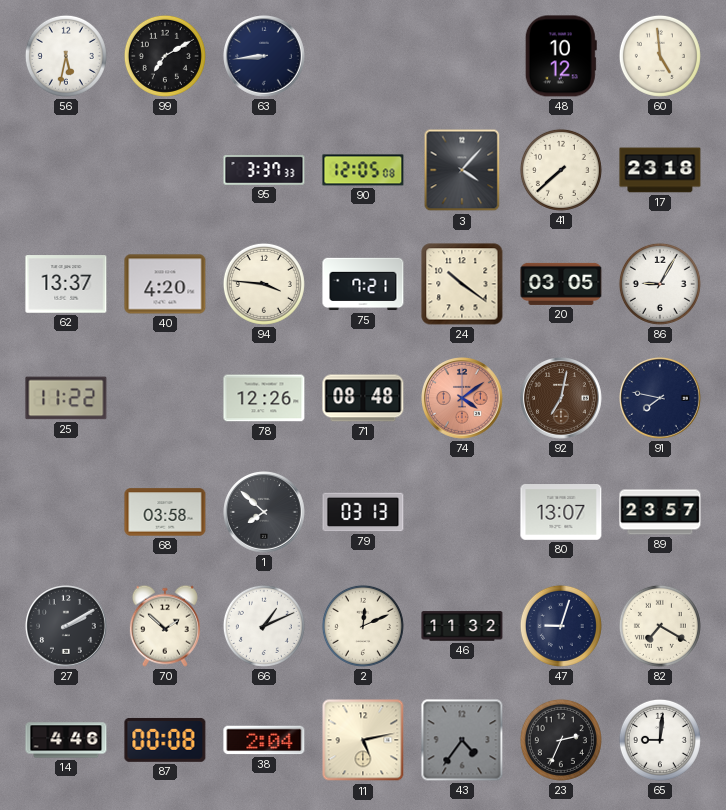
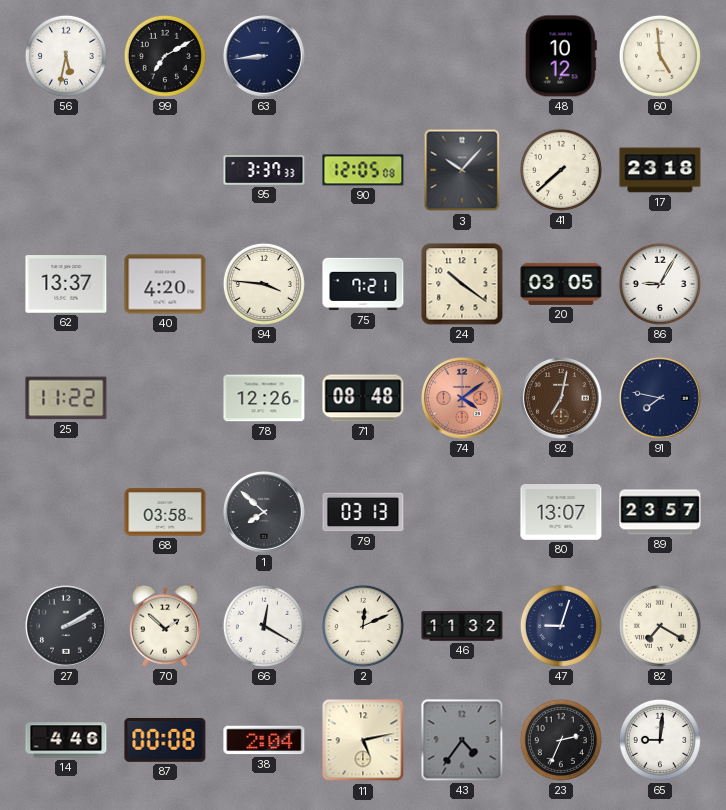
3: 4:07 -> 10:07 (462, 170)
66: 1:11 -> 12:20 (264, 626)
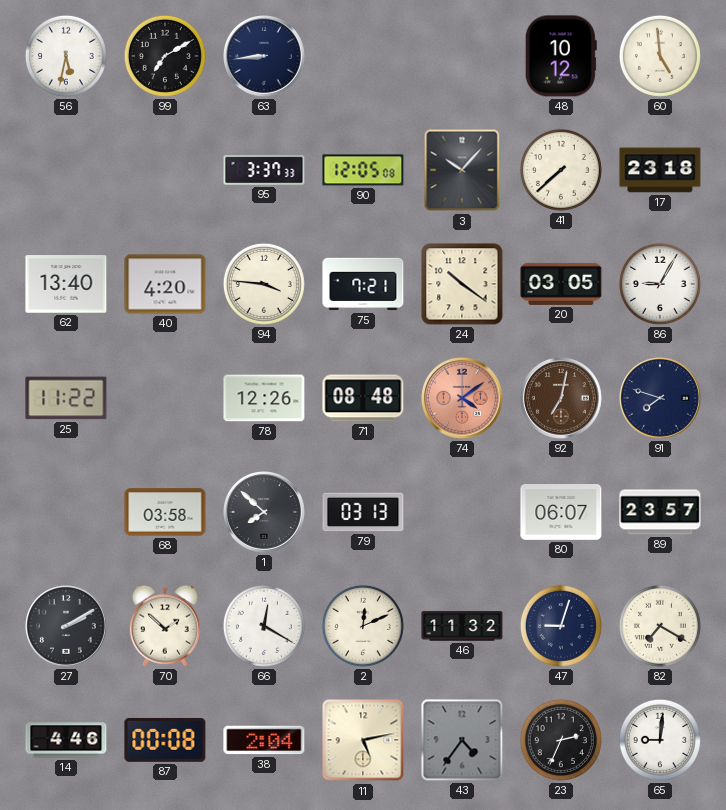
62: 13:37 -> 13:40 (66, 284)
91: 7:47 -> 7:48 (661, 399)
80: 13:07 -> 06:07 (561, 513)
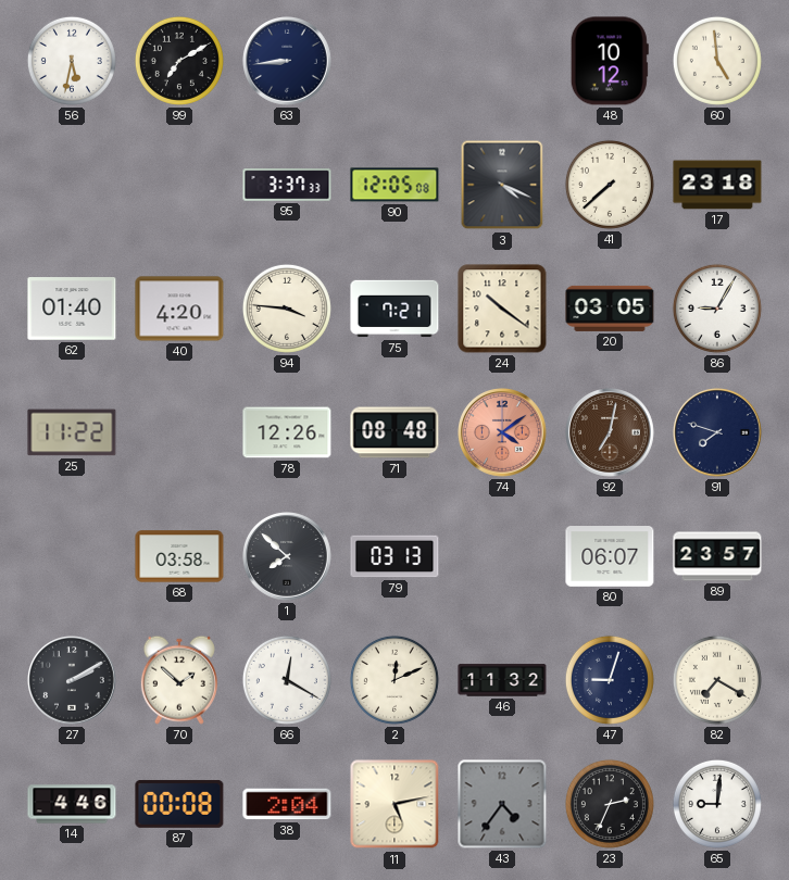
3: 10:07 -> 4:19 (502, 185)
62: 13:40 -> 01:40 (72, 309)
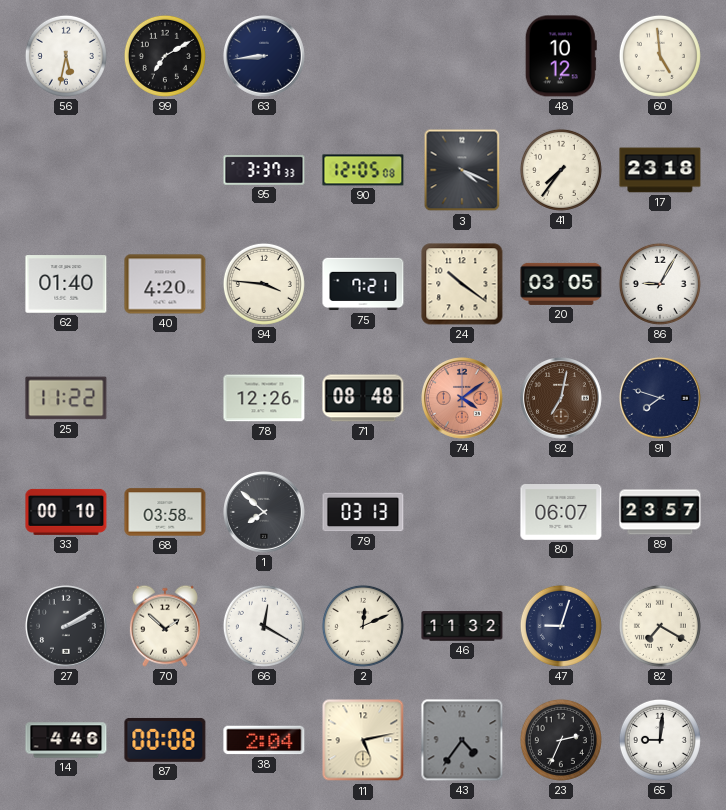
41: 7:38 -> 7:36 (561, 170)
33: none -> 00:10 (66, 512)
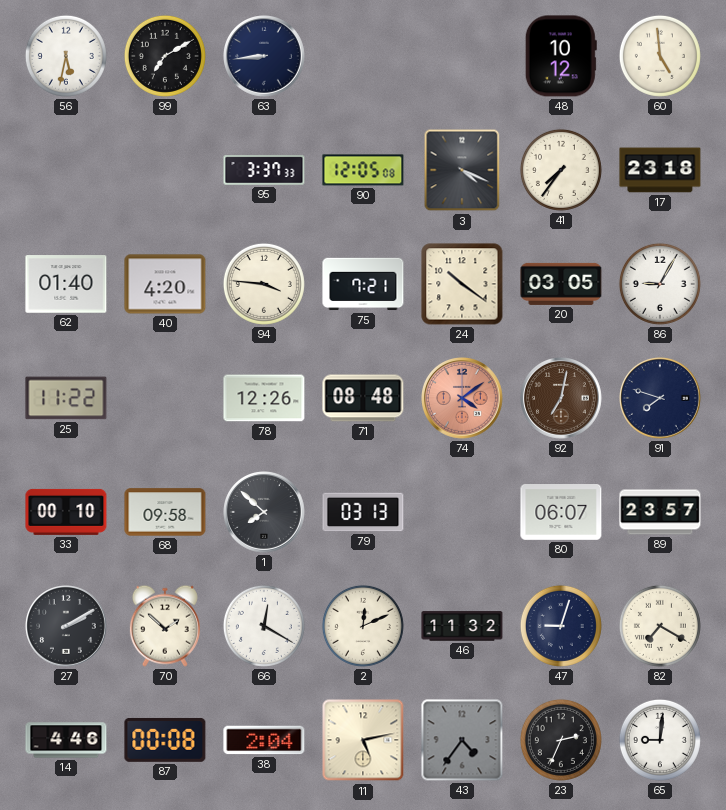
68: 03:58 -> 09:58 (165, 512)
